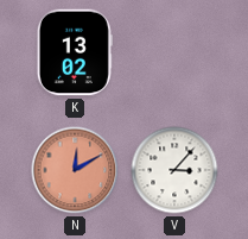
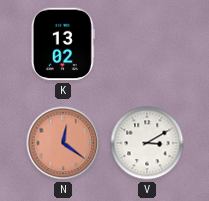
N: 12:10 -> 12:21 (63, 143)
V: 3:07 -> 3:10 (147, 143)
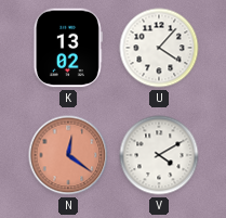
U: none -> 4:07 (159, 48)
V: 3:10 -> 4:10 (159, 155)
